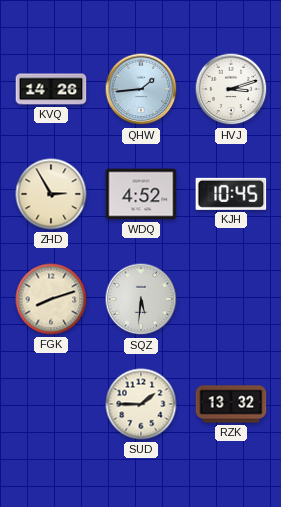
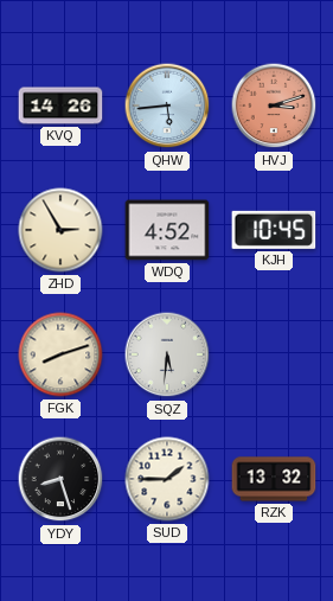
QHW: 1:44 -> 5:44 (167, 106)
HVJ dial: white -> salmon (274, 106)
YDY: none -> 8:27 (60, 479)
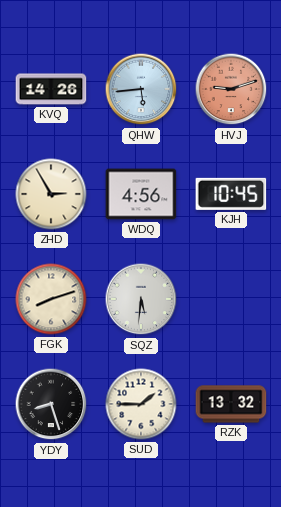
HVJ: 3:12 -> 9:12 (231, 89)
WDQ: 4:52 -> 4:56 (141, 194)
